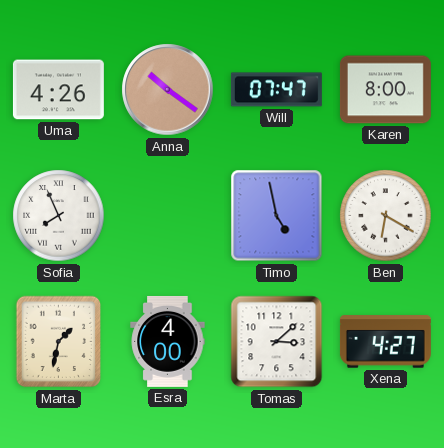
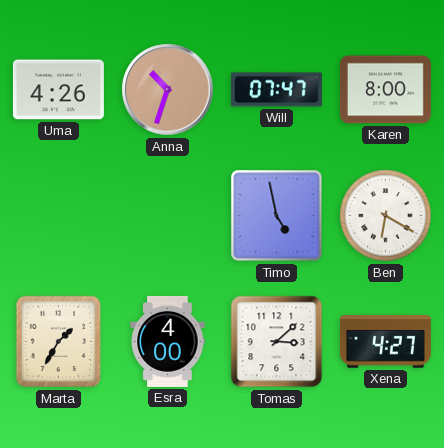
Anna: 10:21 -> 10:33 (168, 90)
Sofia: 7:56 -> none (59, 216)
Marta: 1:32 -> 1:35 (59, 342)
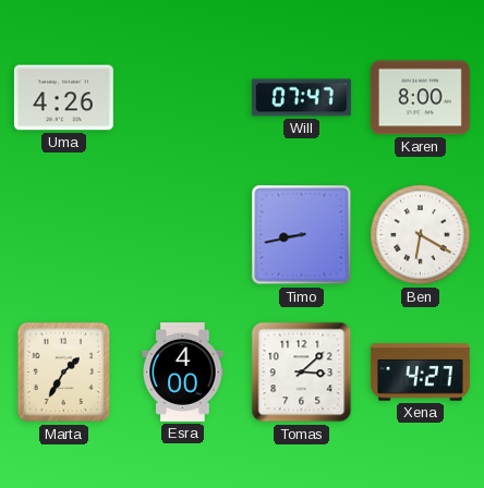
Anna: 10:33 -> none (168, 90)
Timo: 4:58 -> 8:43 (302, 235)
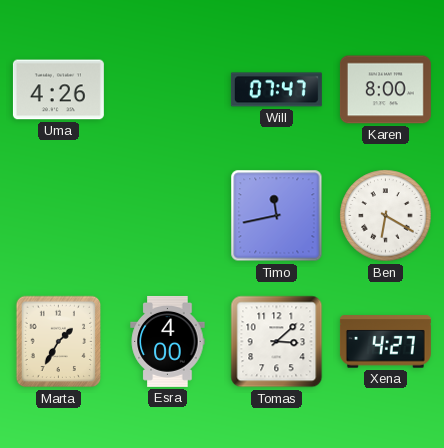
Timo: 8:43 -> 11:43 (277, 216)
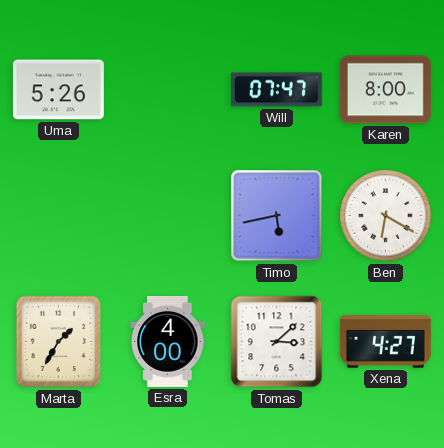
Uma: 4:26 -> 5:26 (58, 90)
Timo: 11:43 -> 5:43 (277, 216)
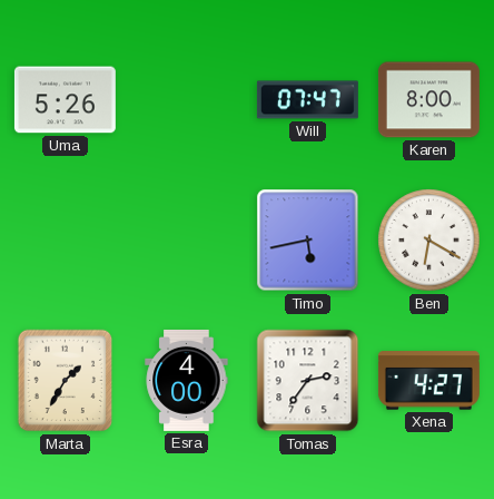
Tomas: 3:08 -> 2:36 (308, 381)
